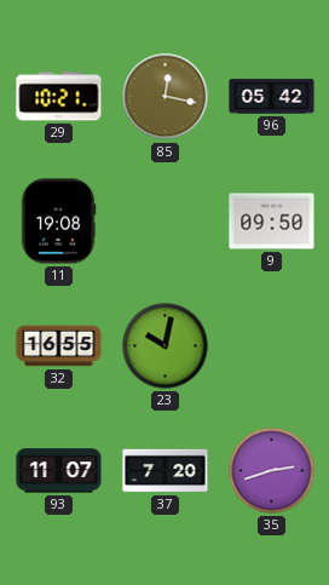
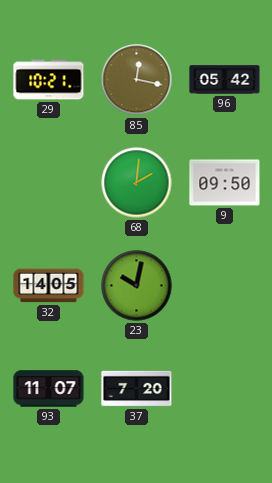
11: 19:08 -> none (58, 222)
68: none -> 2:01 (137, 183)
32: 16:55 -> 14:05 (49, 286)
35: 2:42 -> none (272, 471)
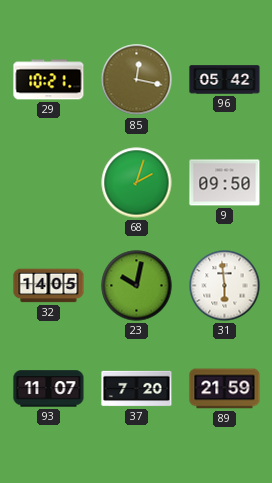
68: 2:01 -> 2:03 (137, 183)
31: none -> 5:59 (225, 286)
89: none -> 21:59 (225, 389)
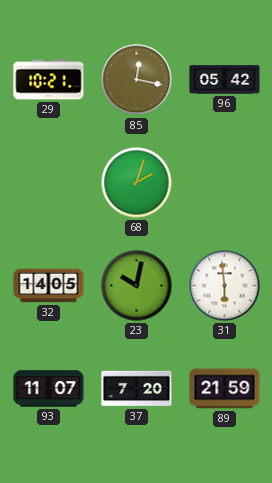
9: 09:50 -> none (225, 183)
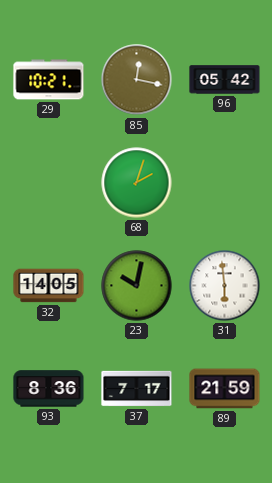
93: 11:07 -> 8:36 (49, 389)
37: 7:20 -> 7:17 (137, 389)
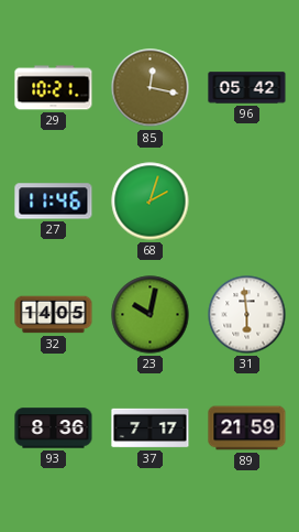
27: none -> 11:46 (54, 202)
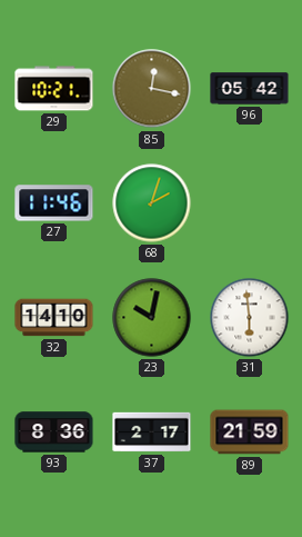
32: 14:05 -> 14:10 (54, 318)
37: 7:17 -> 2:17 (152, 432)
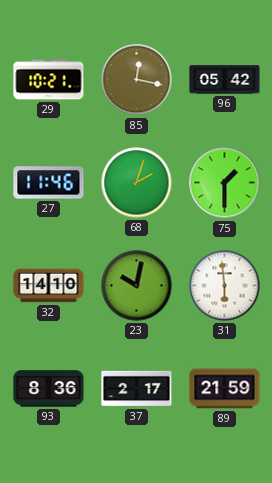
75: none -> 1:30 (225, 183)
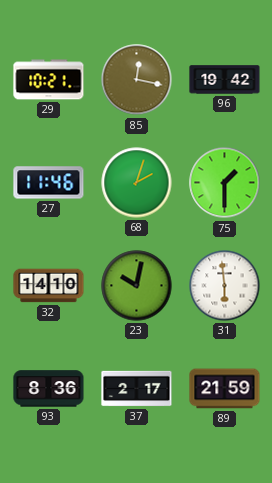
96: 05:42 -> 19:42 (225, 80)
